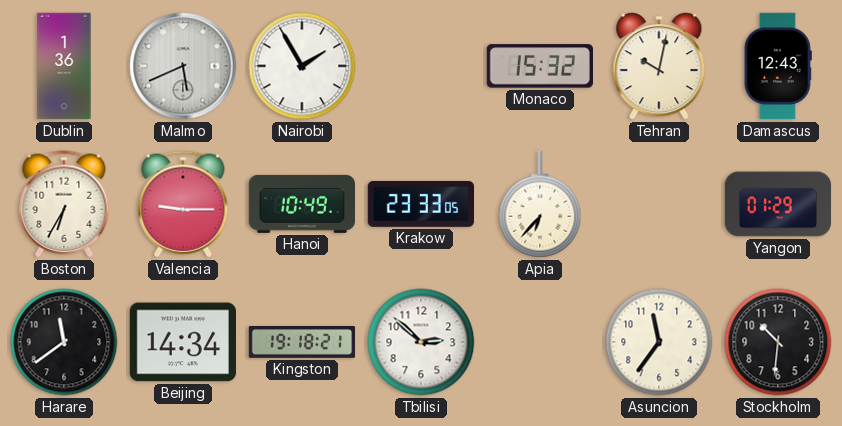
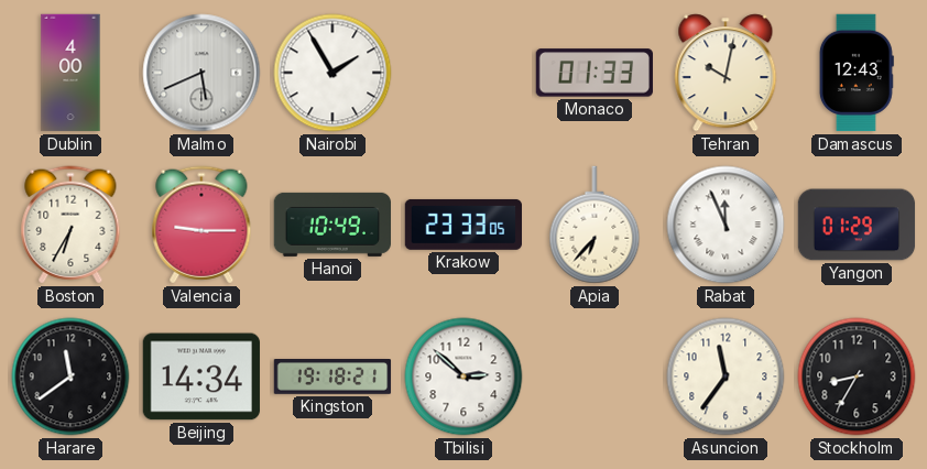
Dublin: 1:36 -> 4:00 (70, 73)
Monaco: 15:32 -> 01:33 (595, 73)
Rabat: none -> 11:56 (726, 225)
Stockholm: 10:31 -> 8:35 (857, 377)
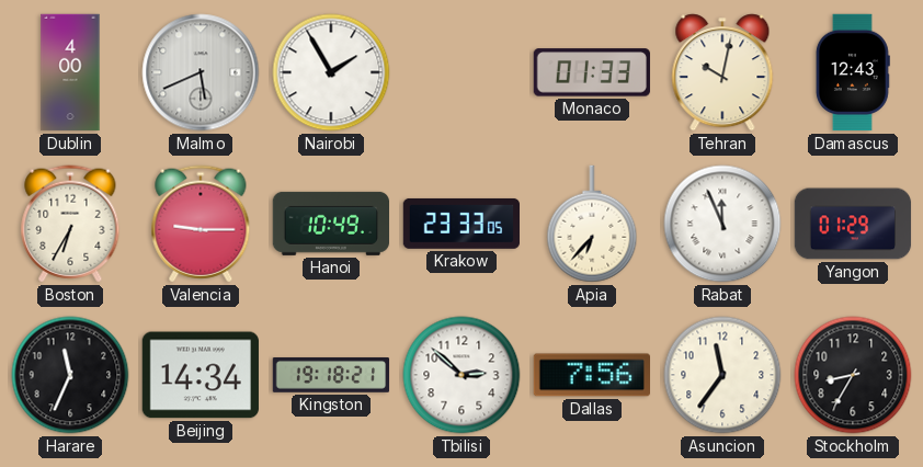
Harare: 11:39 -> 11:34 (70, 375)
Dallas: none -> 7:56 (591, 375)
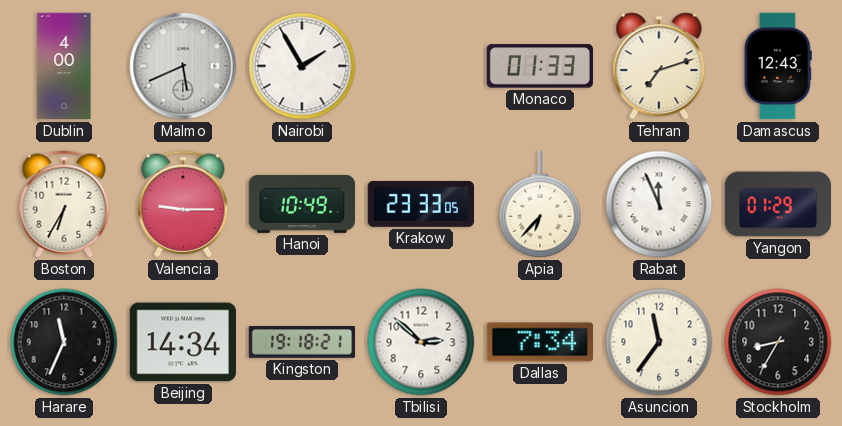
Tehran: 10:02 -> 7:12 (659, 66)
Dallas: 7:56 -> 7:34 (539, 342)
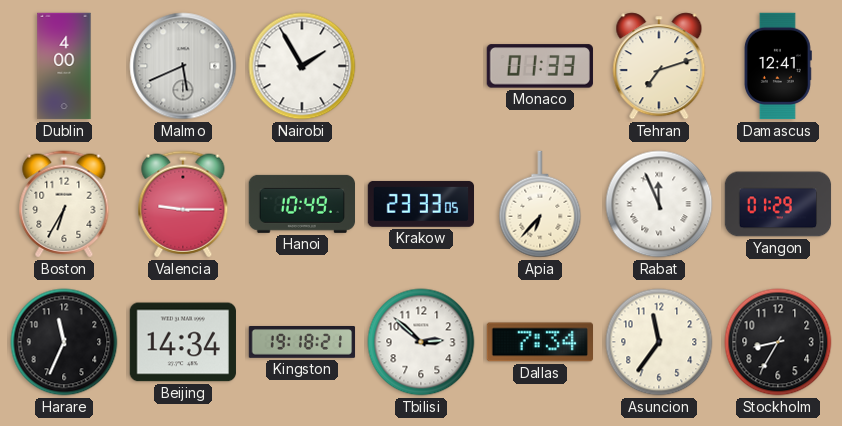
Damascus: 12:43 -> 12:41 (778, 66)
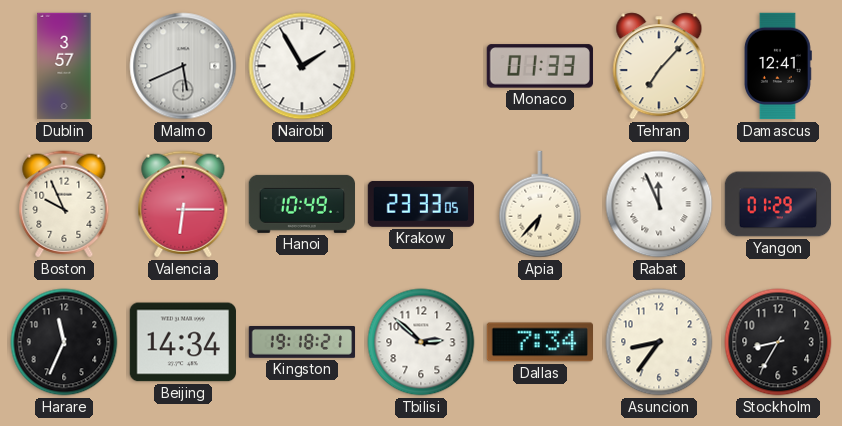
Dublin: 4:00 -> 3:57 (64, 66)
Tehran: 7:12 -> 7:07 (659, 66)
Boston: 6:35 -> 9:56 (64, 204)
Valencia: 9:15 -> 6:15 (183, 204)
Asuncion: 11:36 -> 8:36 (659, 342)
